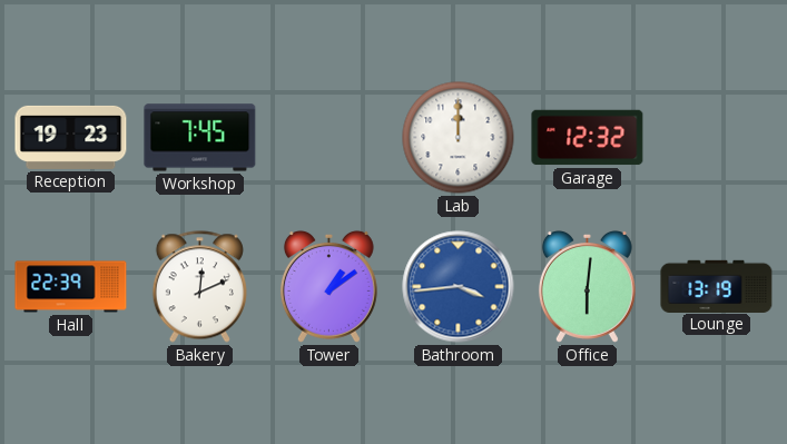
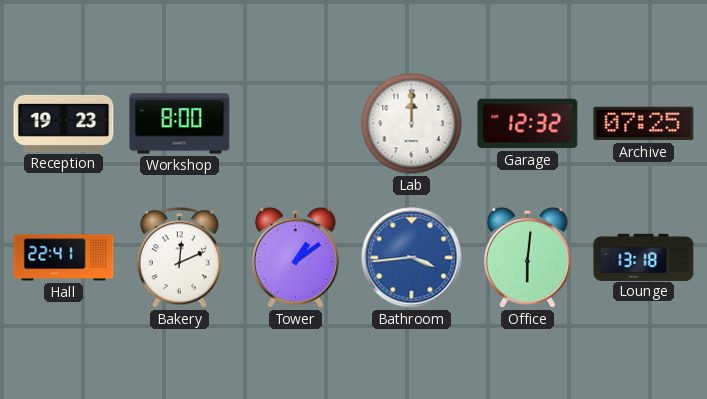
Workshop: 7:45 -> 8:00 (180, 124)
Archive: none -> 07:25 (644, 124)
Hall: 22:39 -> 22:41 (64, 258)
Lounge: 13:19 -> 13:18 (644, 257)
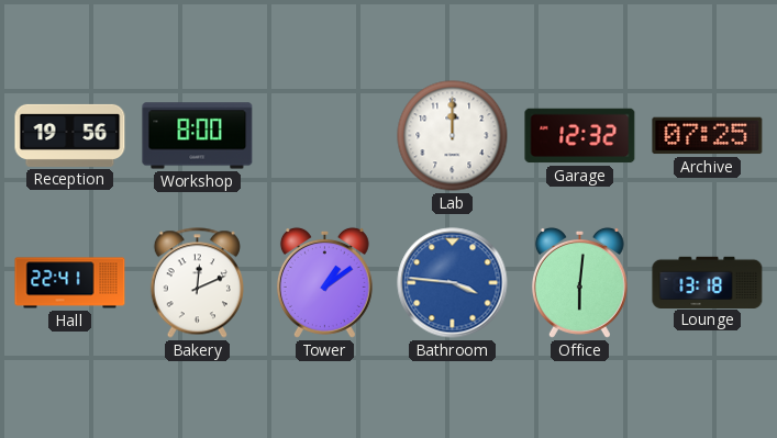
Reception: 19:23 -> 19:56 (70, 135)
Bathroom: 3:44 -> 3:46 (453, 283)
